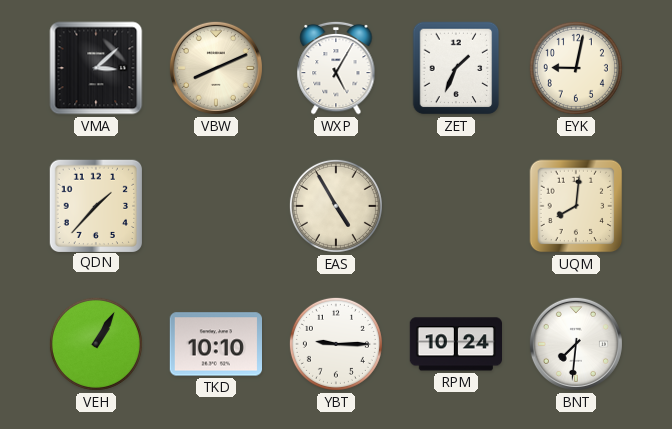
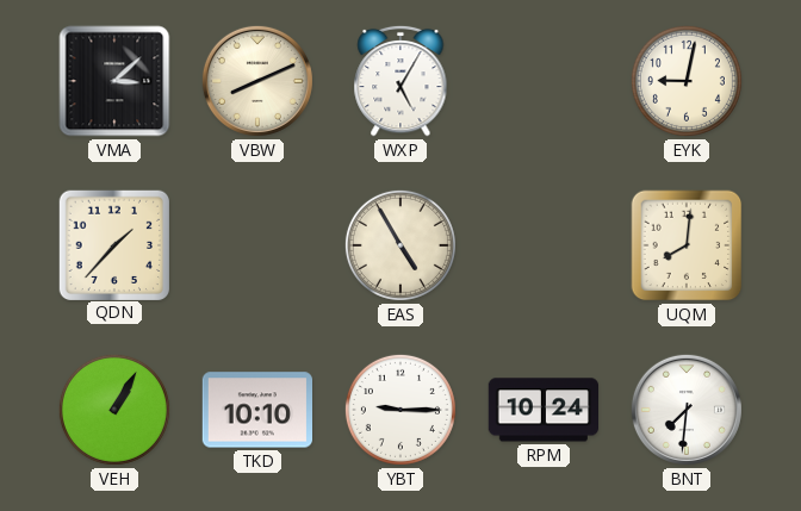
ZET: 1:34 -> none (456, 68)
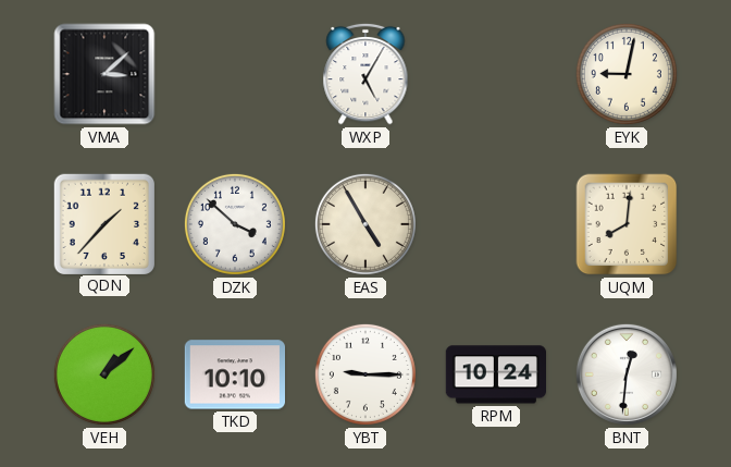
VBW: 8:11 -> none (257, 81)
DZK: none -> 3:52 (235, 224)
VEH: 1:05 -> 1:08 (104, 374)
BNT: 7:31 -> 12:31 (627, 374)
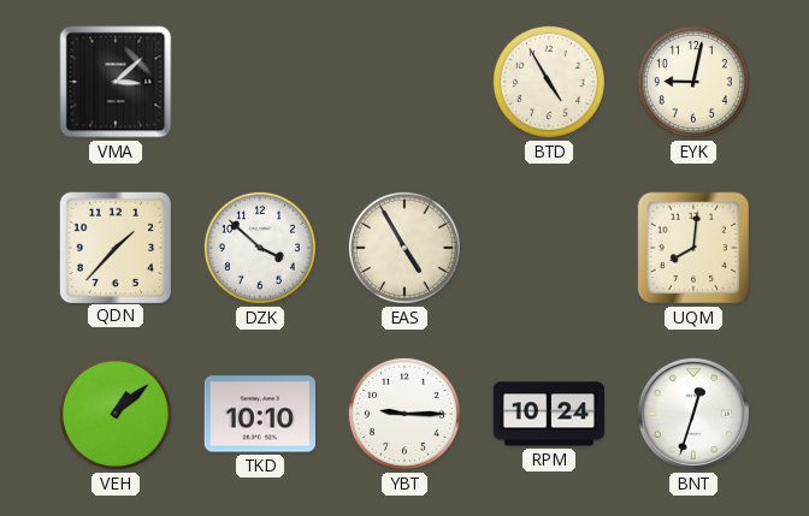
WXP: 5:05 -> none (365, 74)
BTD: none -> 4:55 (549, 82)
BNT: 12:31 -> 12:33 (693, 414)
